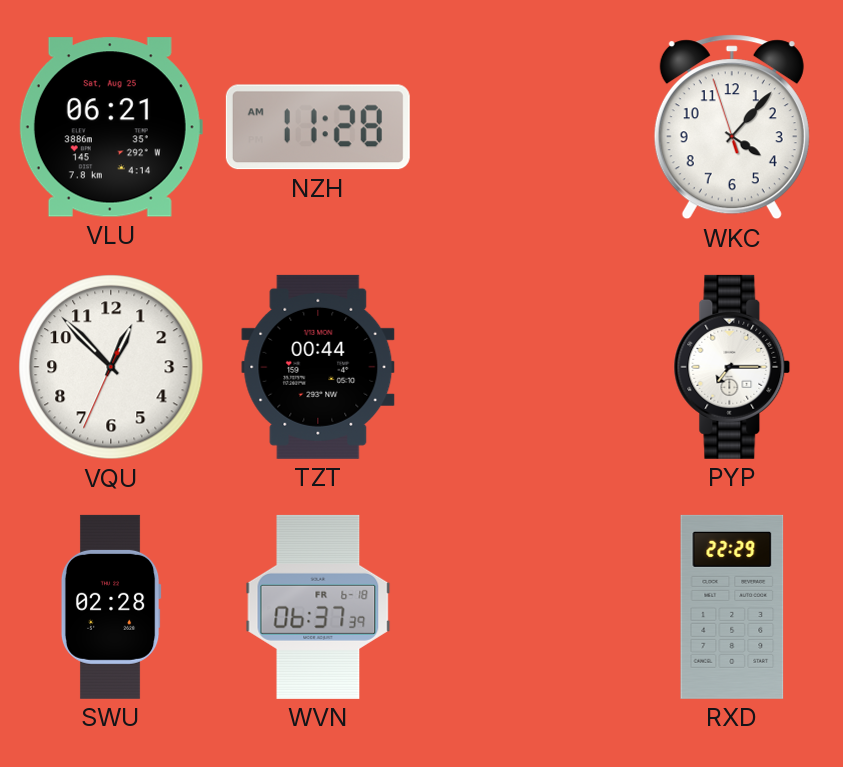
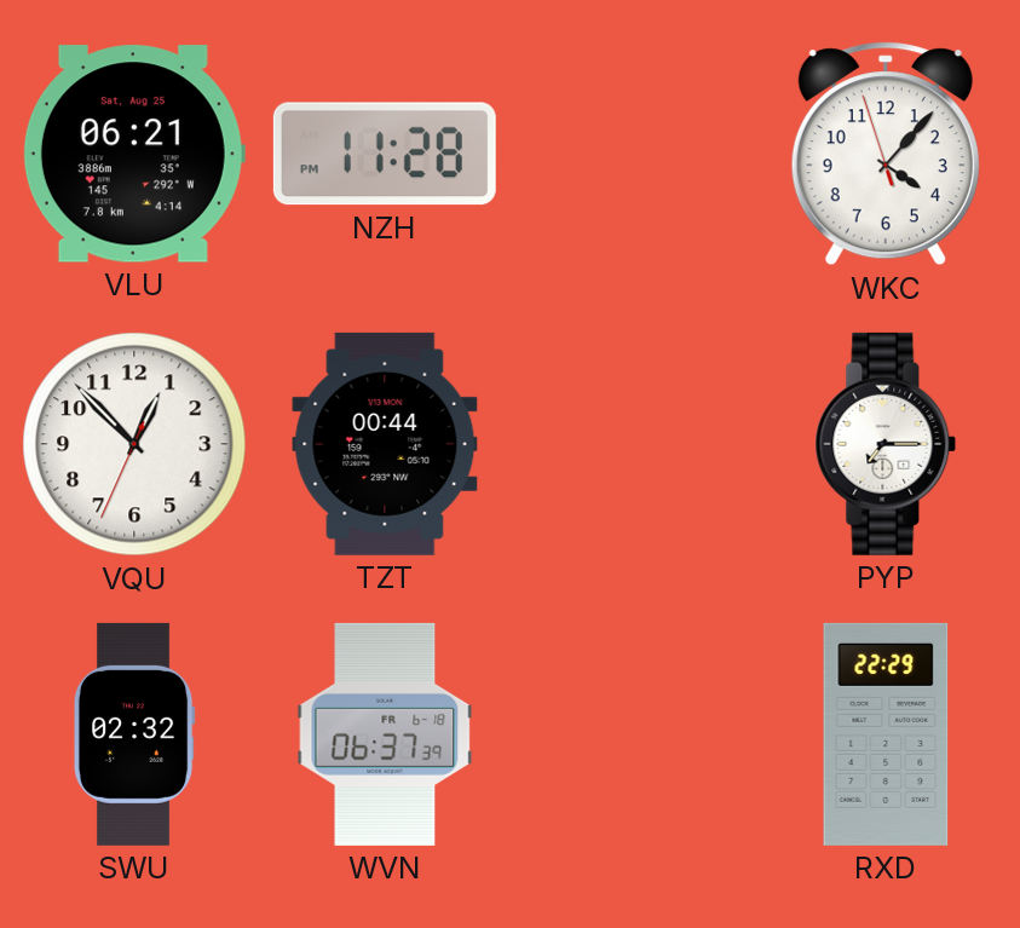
NZH: 11:28 AM -> 11:28 PM (385, 154)
SWU: 02:28 -> 02:32 (134, 734)
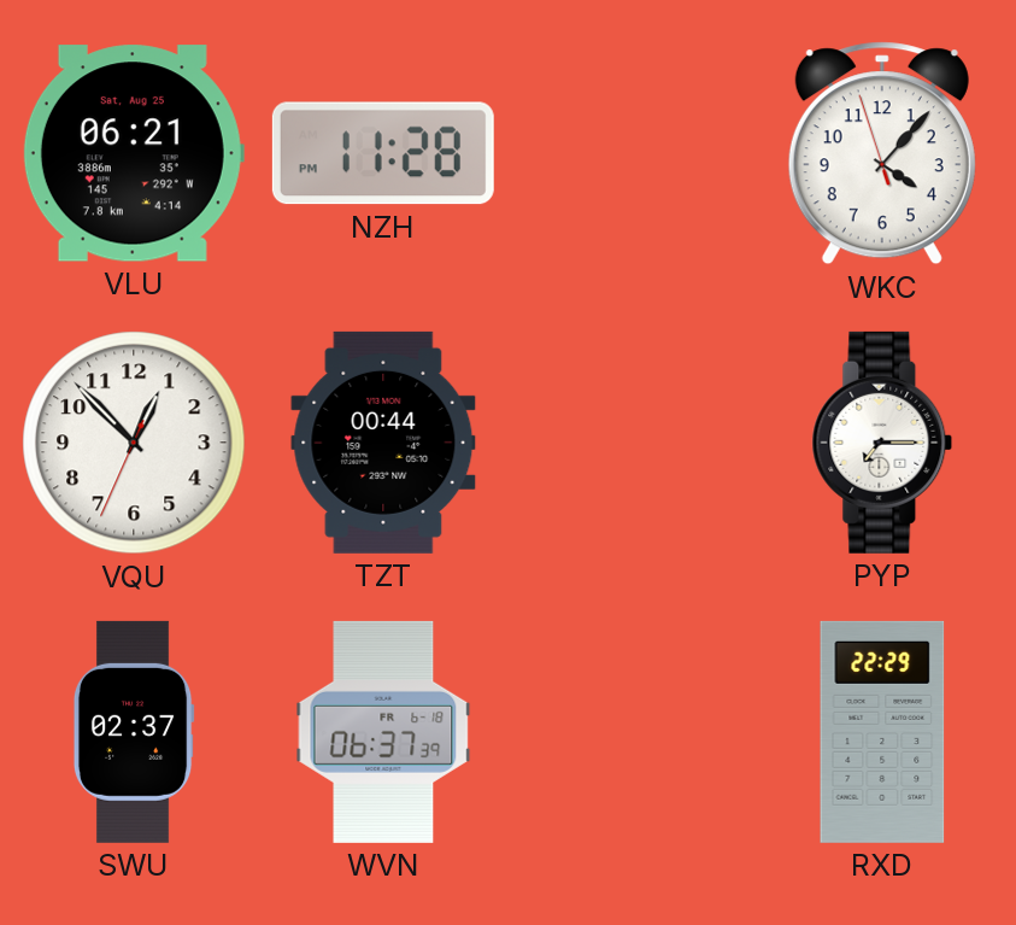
SWU: 02:32 -> 02:37 (134, 732)
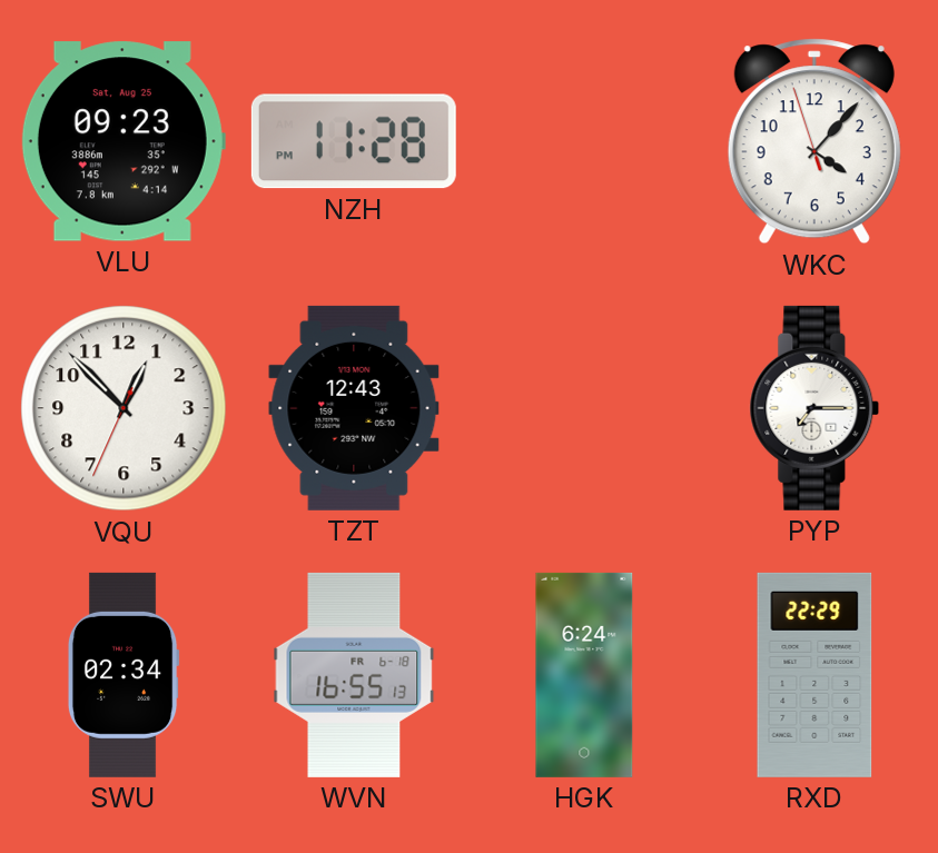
VLU: 06:21 -> 09:23 (124, 141)
TZT: 00:44 -> 12:43 (354, 408)
SWU: 02:37 -> 02:34 (124, 675)
WVN: 06:37 -> 16:55 (354, 675)
HGK: none -> 6:24 (584, 675)
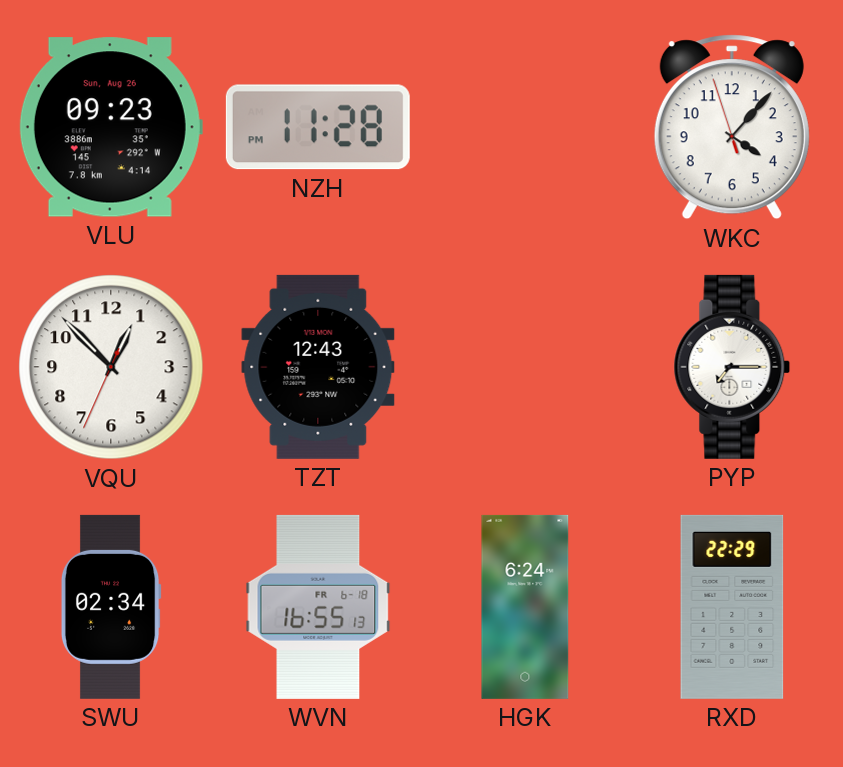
VLU date: Sat, Aug 25 -> Sun, Aug 26 (111, 127)
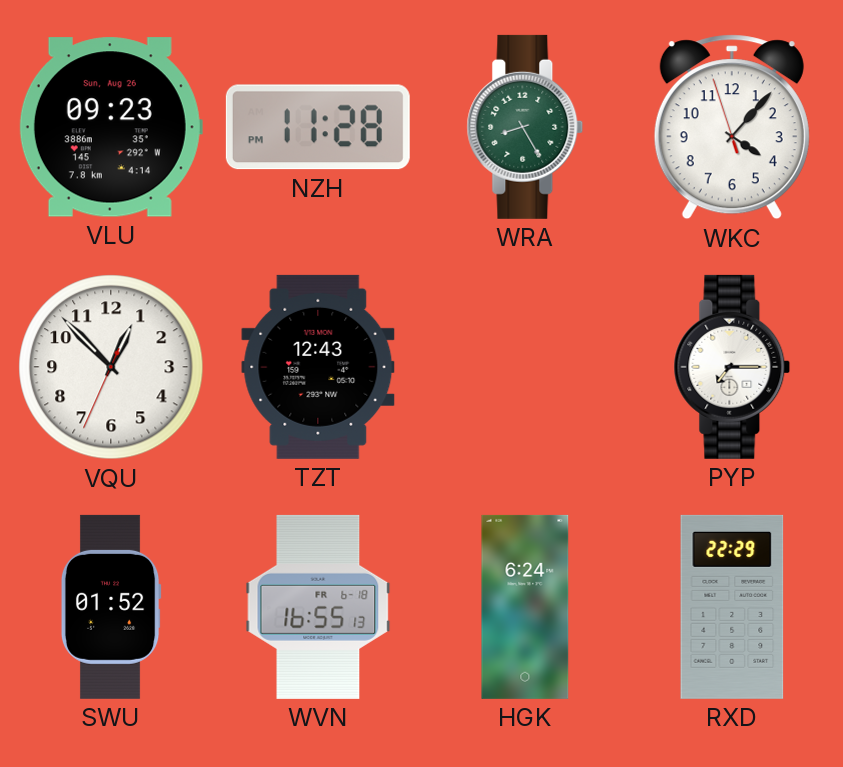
WRA: none -> 8:25 (525, 127)
SWU: 02:34 -> 01:52 (111, 607)
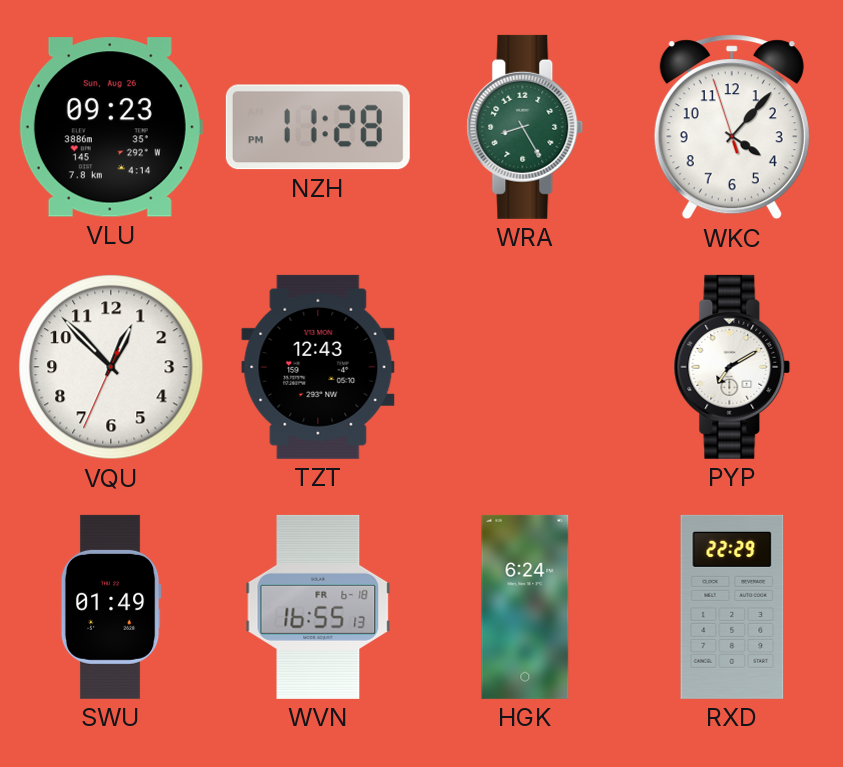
PYP: 7:15 -> 7:10 (732, 367)
SWU: 01:52 -> 01:49 (111, 607)
